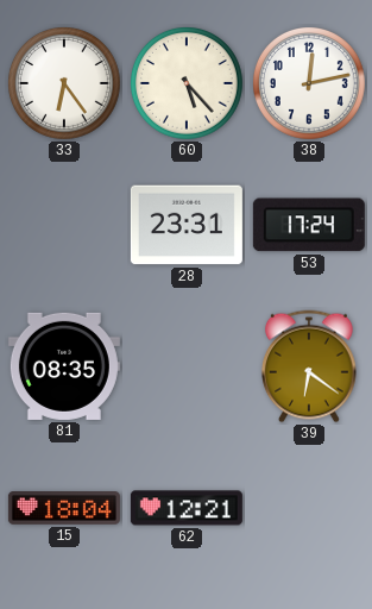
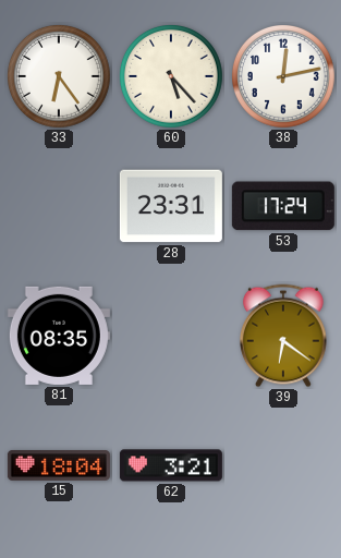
62: 12:21 -> 3:21 (171, 465)
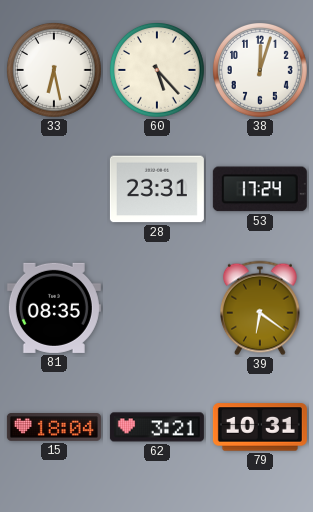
33: 6:24 -> 6:28 (55, 71)
38: 12:13 -> 12:03 (261, 71)
79: none -> 10:31 (260, 427)
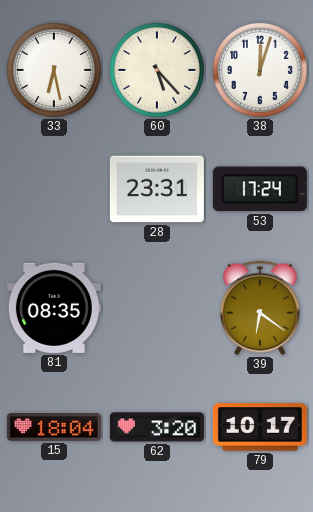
62: 3:21 -> 3:20 (157, 427)
79: 10:31 -> 10:17 (260, 427)
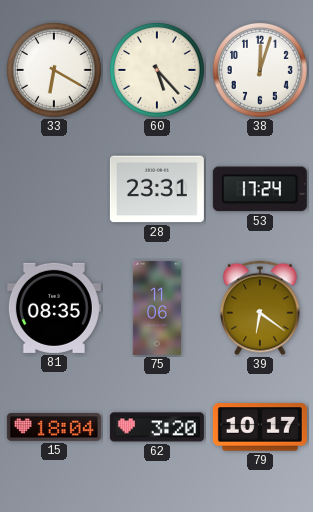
33: 6:28 -> 6:20 (55, 71)
75: none -> 11:06 (157, 308)
